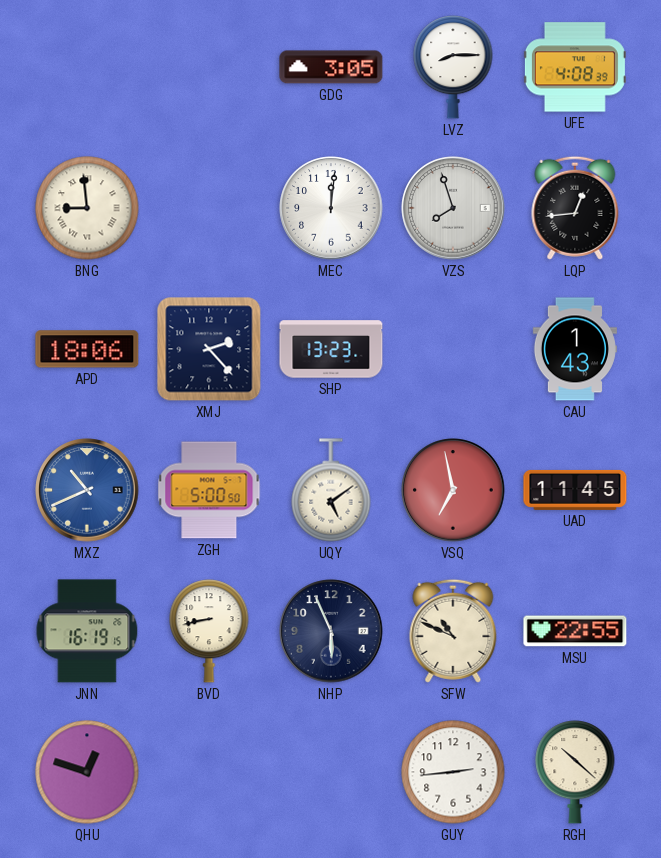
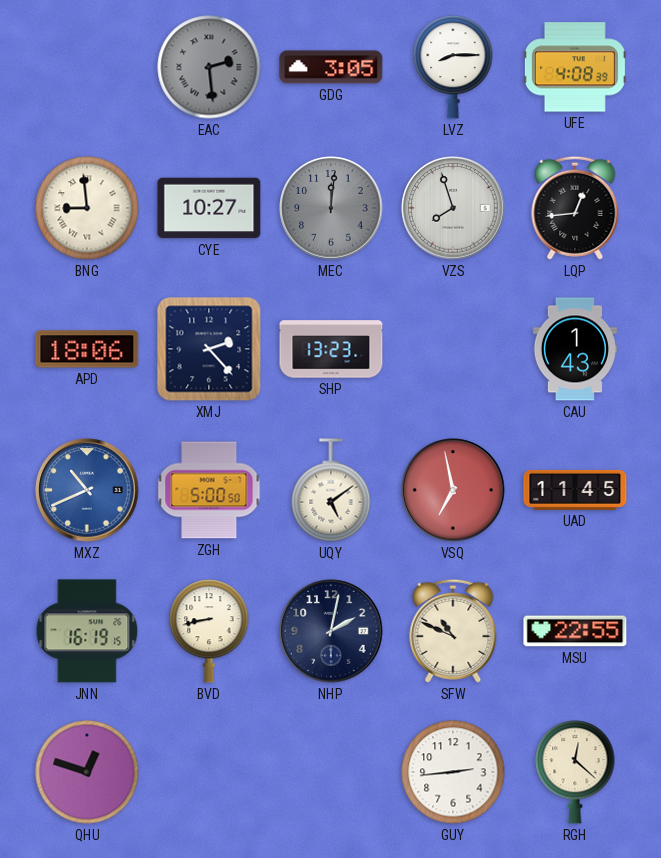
EAC: none -> 2:29 (209, 67)
CYE: none -> 10:27 (209, 208)
MEC dial: white -> grey (331, 208)
NHP: 5:56 -> 2:02 (331, 631)
RGH: 10:22 -> 12:22 (575, 772)
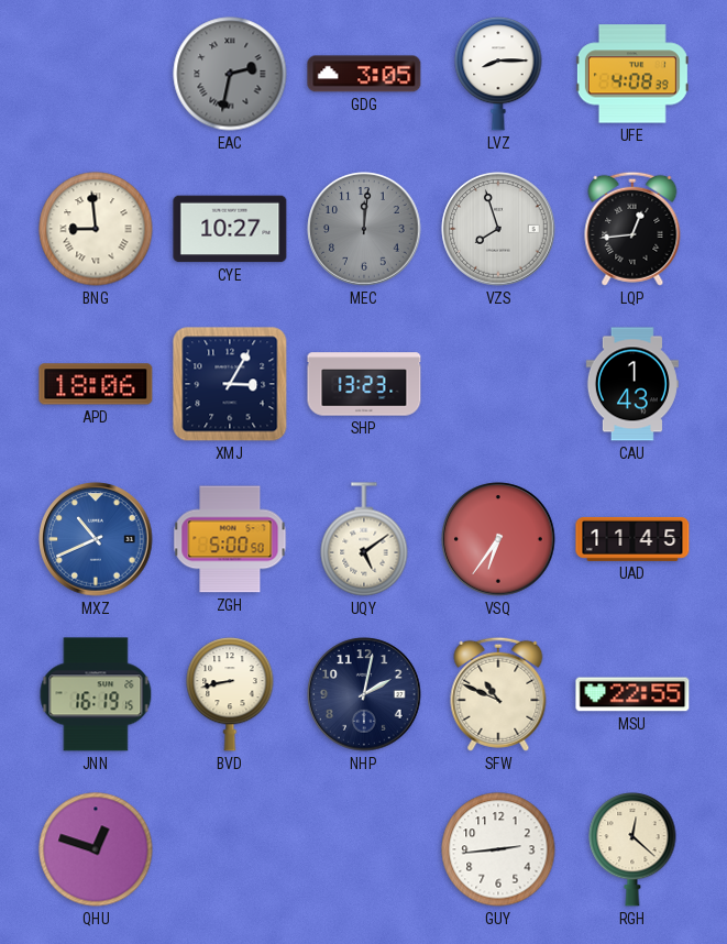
EAC: 2:29 -> 2:32 (230, 74)
XMJ: 2:23 -> 3:05 (230, 384)
VSQ: 6:58 -> 6:36 (498, 539)
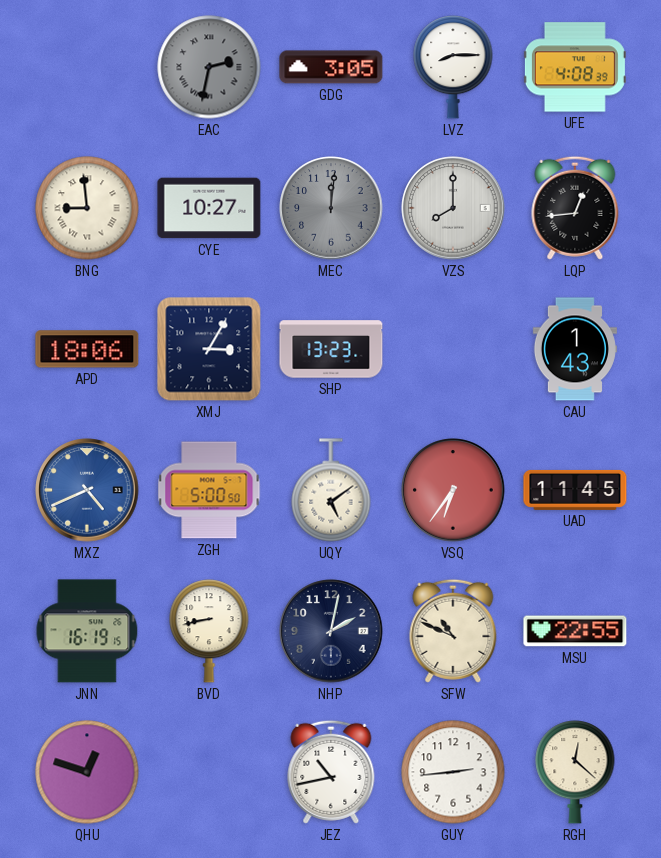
VZS: 7:57 -> 8:00 (453, 208)
MXZ: 10:41 -> 4:41 (87, 490)
JEZ: none -> 10:43 (331, 772)
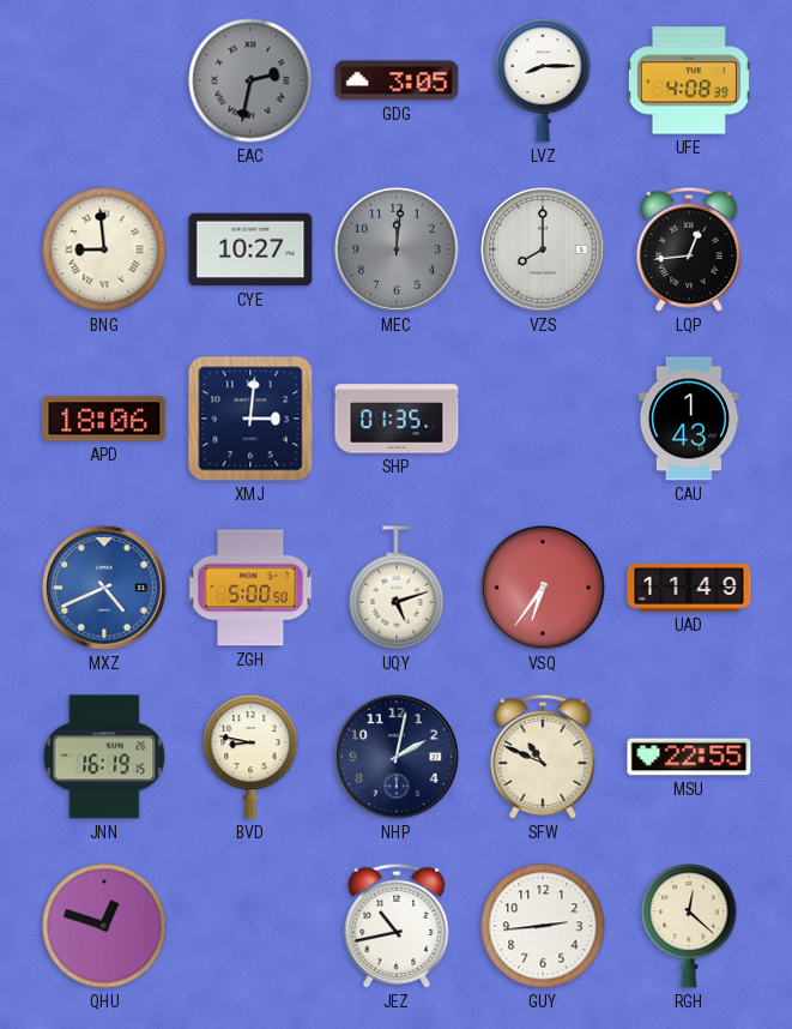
XMJ: 3:05 -> 3:01 (250, 419)
SHP: 13:23 -> 01:35 (397, 419)
UQY: 5:09 -> 5:12 (397, 588)
UAD: 11:45 -> 11:49 (689, 588)
BVD: 8:43 -> 8:47 (250, 757)
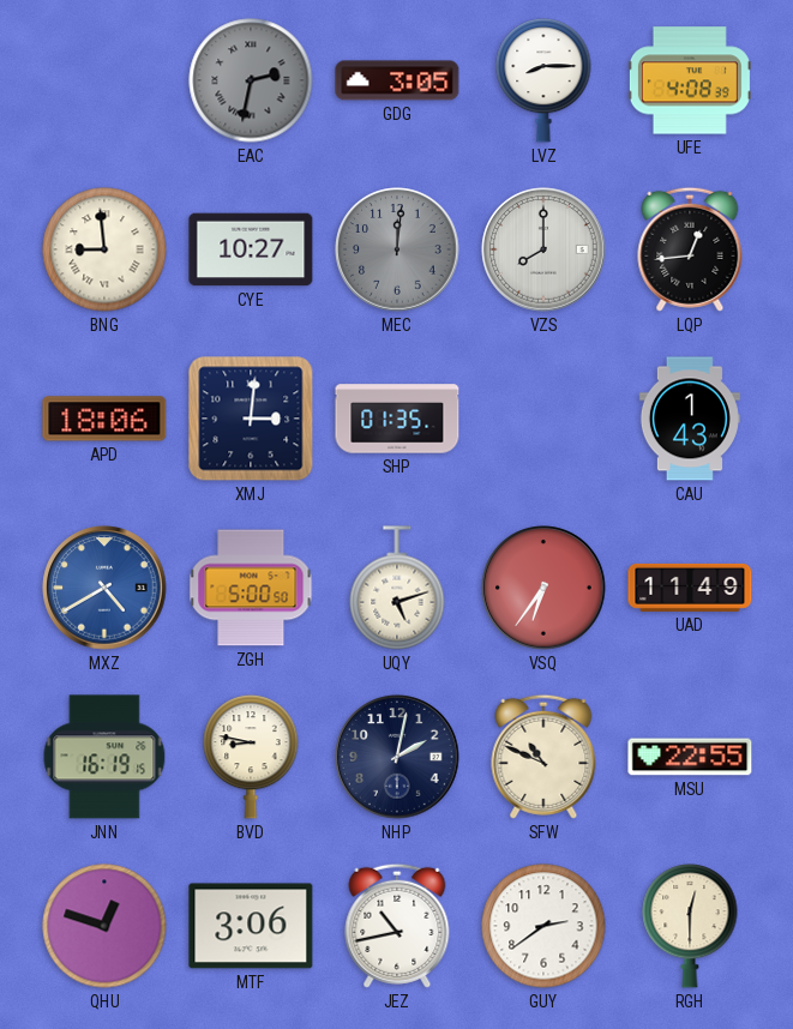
MXZ: 4:41 -> 4:40 (104, 588)
MTF: none -> 3:06 (251, 926)
GUY: 2:44 -> 2:39 (543, 926)
RGH: 12:22 -> 12:30 (690, 926)
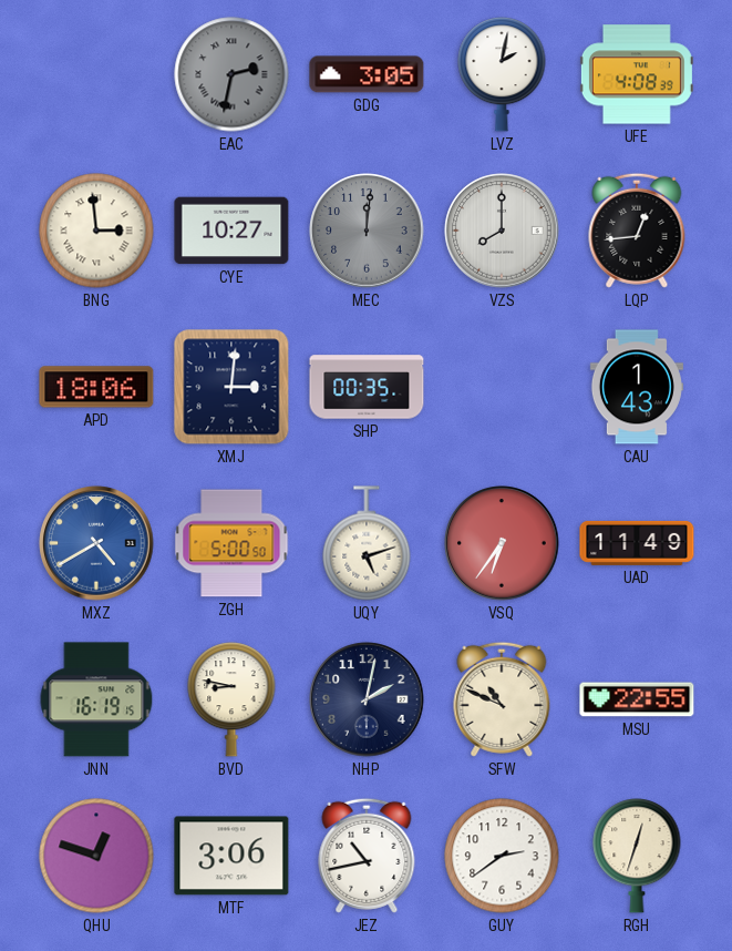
LVZ: 8:15 -> 2:02 (502, 74)
BNG: 8:59 -> 2:59 (96, 231)
SHP: 01:35 -> 00:35 (367, 387)
RGH: 12:30 -> 12:33 (637, 856)
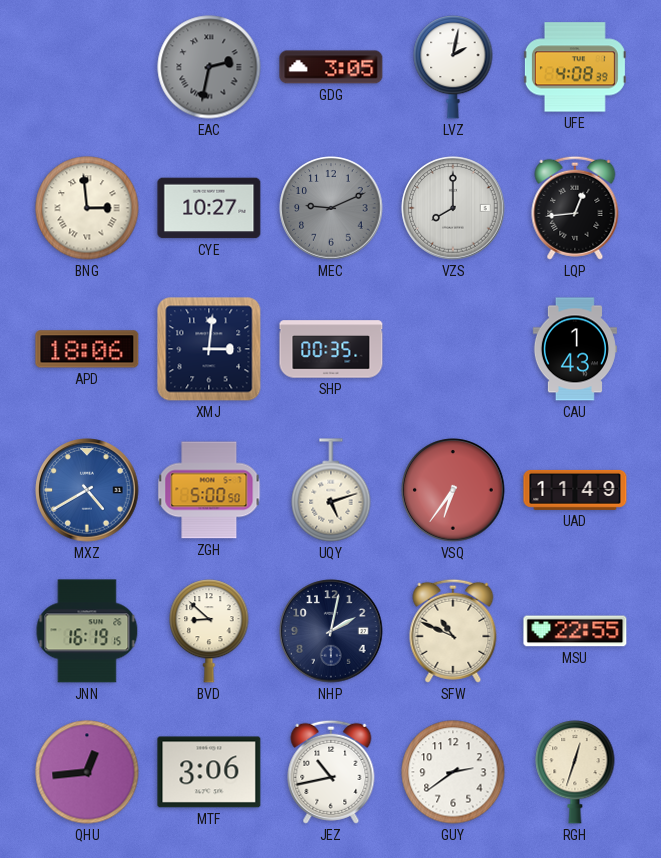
MEC: 12:01 -> 9:11 (331, 208)
BVD: 8:47 -> 8:52 (209, 631)
QHU: 12:48 -> 12:44 (87, 772)
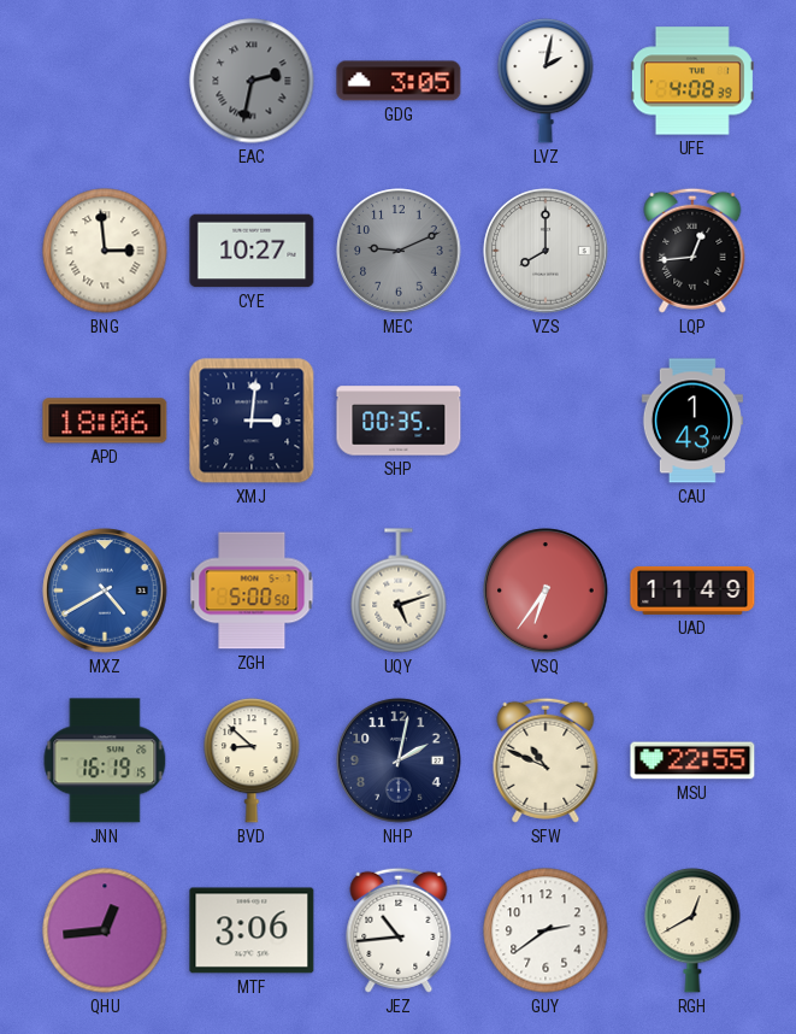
JEZ: 10:43 -> 10:44 (399, 930)
RGH: 12:33 -> 12:40 (692, 930)
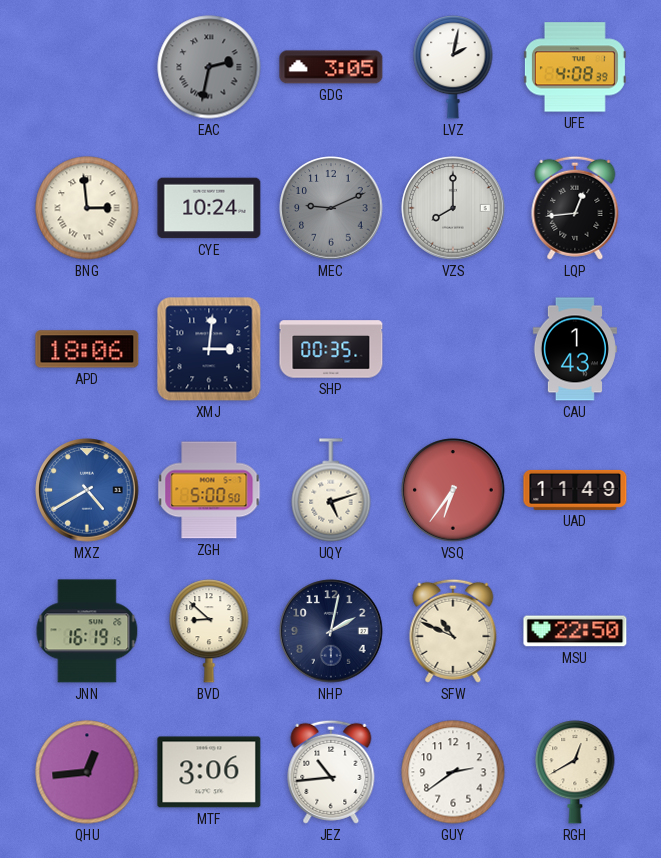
CYE: 10:27 -> 10:24 (209, 208)
MSU: 22:55 -> 22:50 (575, 631)
